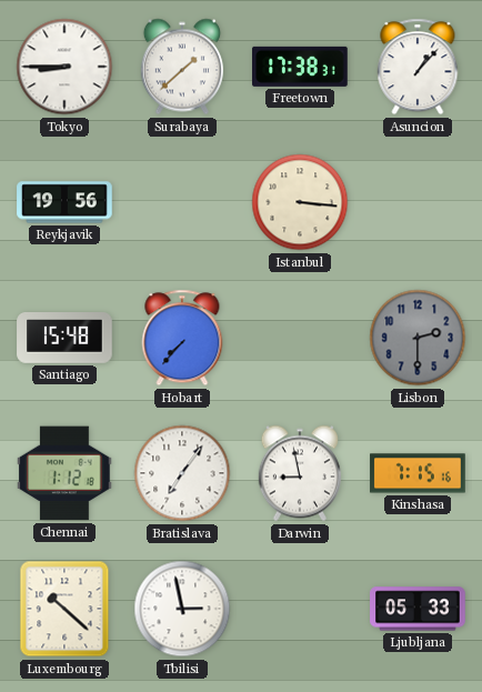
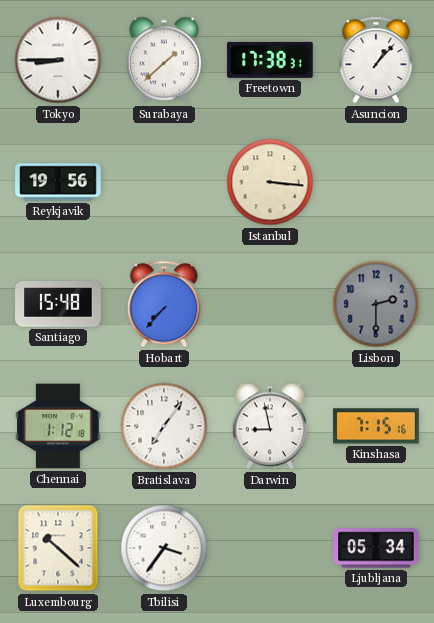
Tbilisi: 2:58 -> 3:36 (164, 548)
Ljubljana: 05:33 -> 05:34 (376, 548)
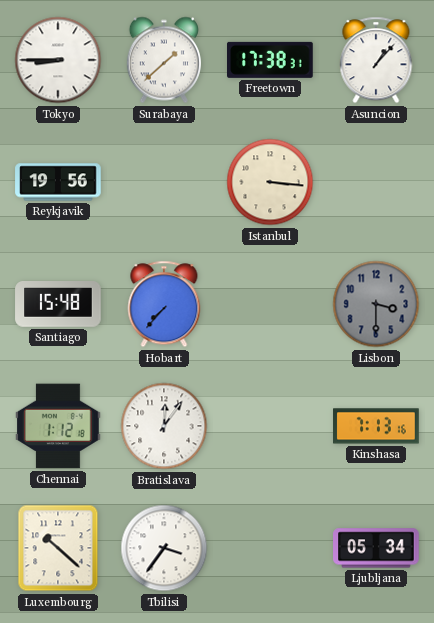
Lisbon: 2:30 -> 3:30 (376, 304)
Bratislava: 7:06 -> 12:06 (164, 426)
Darwin: 8:58 -> none (270, 426)
Kinshasa: 7:15 -> 7:13 (376, 426)
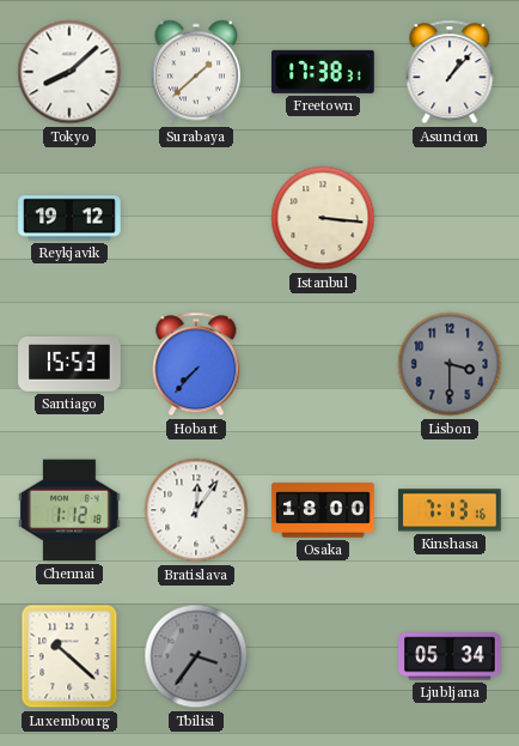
Tokyo: 8:45 -> 8:08 (69, 72)
Reykjavik: 19:56 -> 19:12 (69, 218)
Santiago: 15:48 -> 15:53 (69, 364)
Osaka: none -> 18:00 (323, 510)
Tbilisi dial: white -> grey (196, 656)
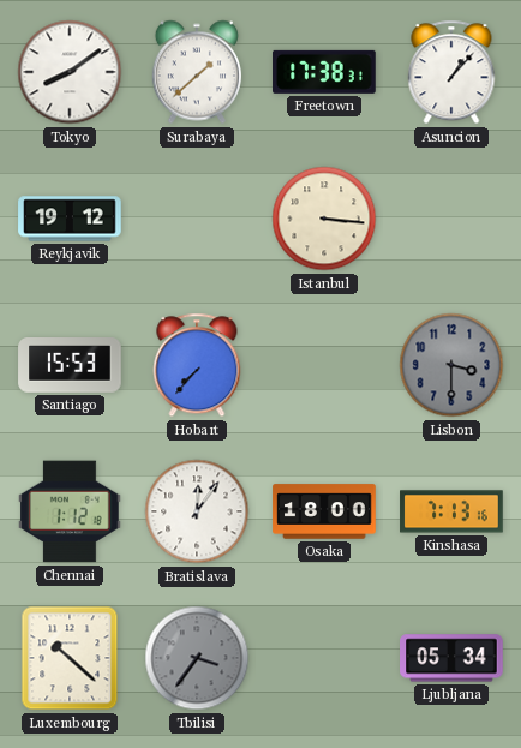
Tokyo: 8:08 -> 8:09 (70, 72)
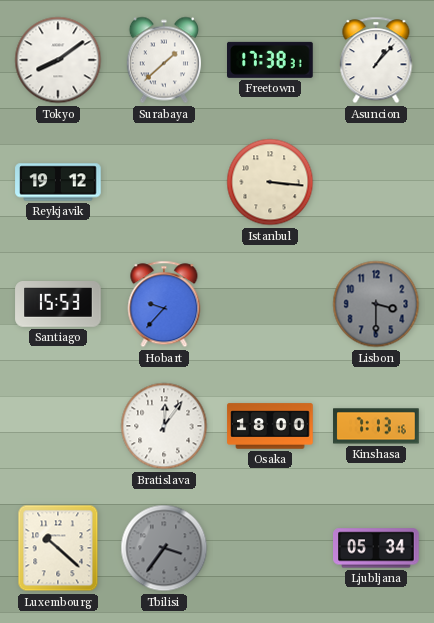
Hobart: 7:37 -> 9:37 (164, 304)
Chennai: 1:12 -> none (71, 511)
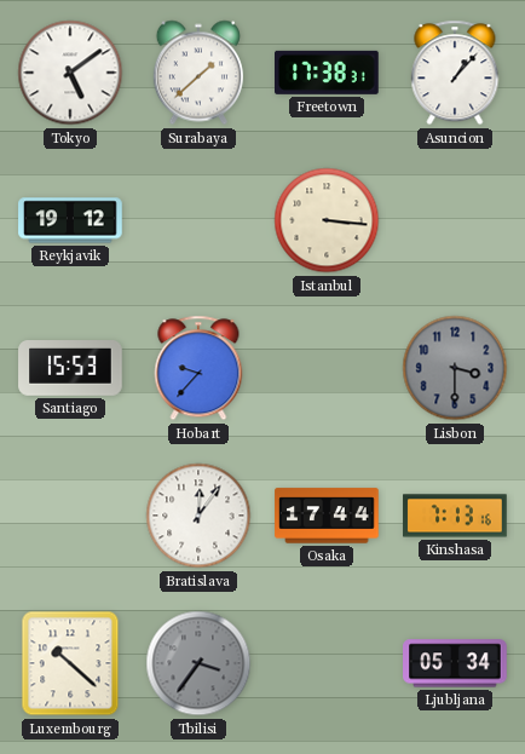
Tokyo: 8:09 -> 5:09 (70, 73)
Osaka: 18:00 -> 17:44 (327, 516)
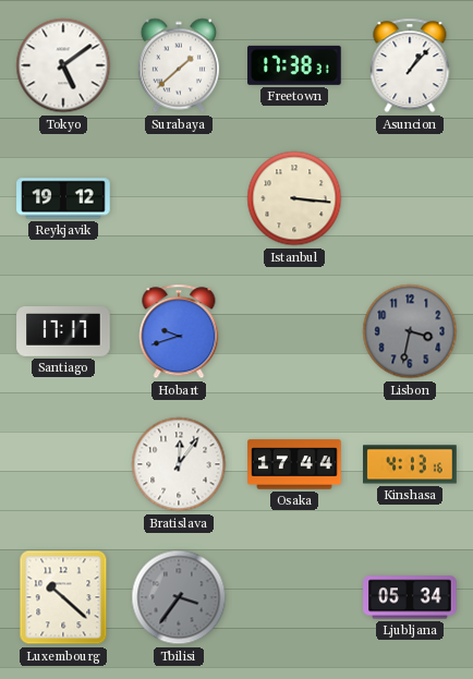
Santiago: 15:53 -> 17:17 (63, 331)
Hobart: 9:37 -> 9:42 (179, 331)
Lisbon: 3:30 -> 3:32 (410, 331)
Kinshasa: 7:13 -> 4:13 (410, 464)
